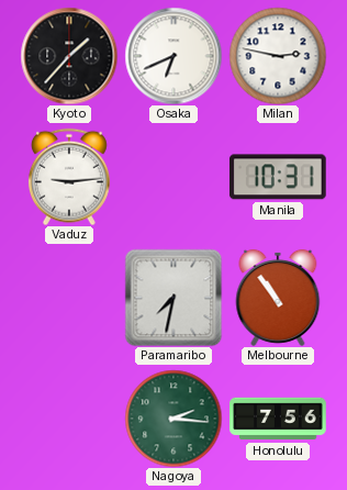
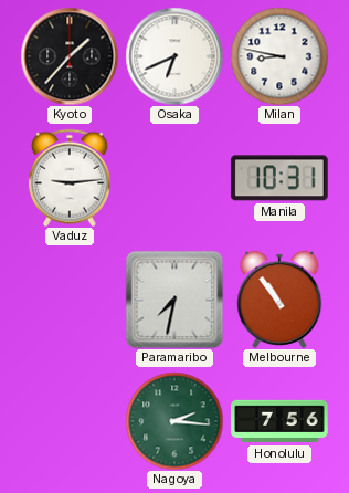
Milan: 2:47 -> 8:47 (279, 56)
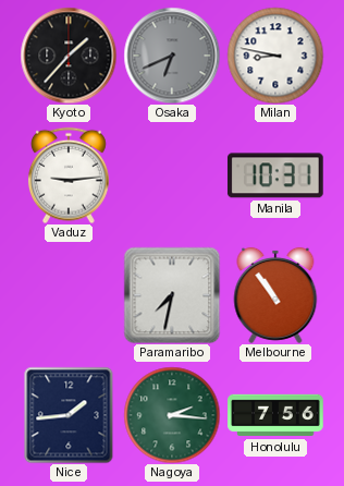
Osaka dial: white -> grey (172, 56)
Nice: none -> 1:44 (69, 415)
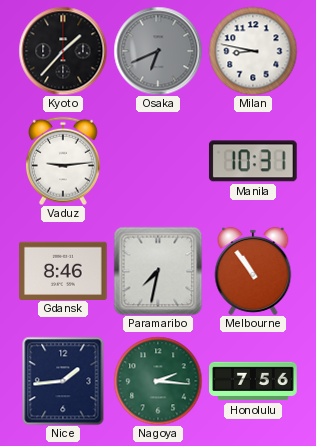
Gdansk: none -> 8:46 (63, 270)
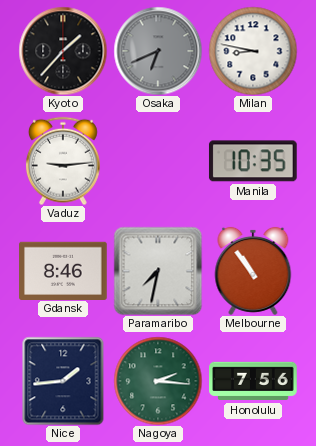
Manila: 10:31 -> 10:35 (253, 161)
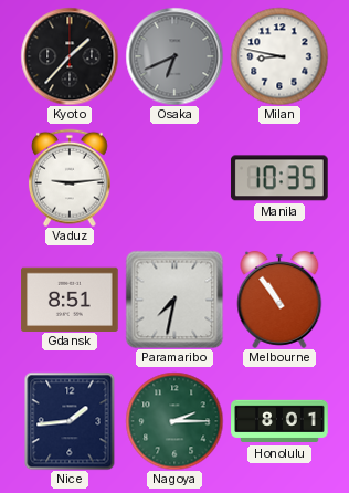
Gdansk: 8:46 -> 8:51 (70, 298)
Nagoya: 2:16 -> 2:15 (174, 421)
Honolulu: 7:56 -> 8:01 (279, 421)
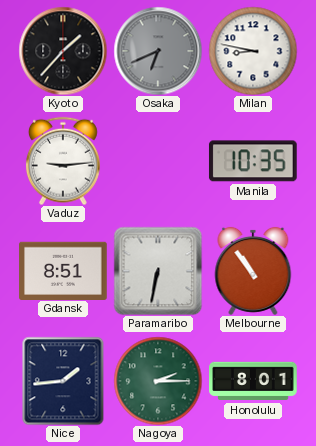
Paramaribo: 7:32 -> 6:32 (158, 271)
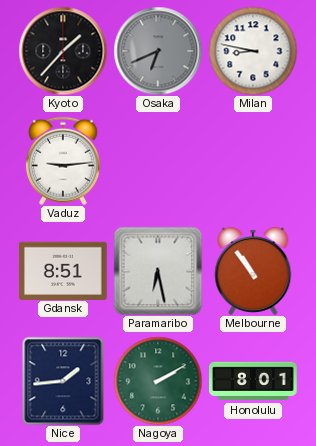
Manila: 10:35 -> none (253, 161)
Paramaribo: 6:32 -> 6:28 (158, 271)
Nagoya: 2:15 -> 2:10 (158, 381)
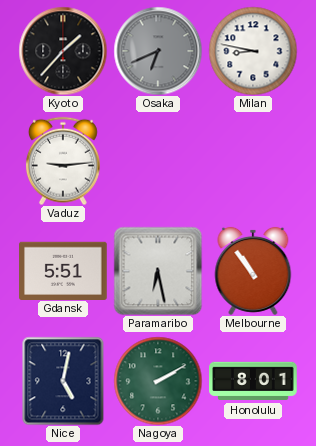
Gdansk: 8:51 -> 5:51 (63, 270)
Nice: 1:44 -> 5:02 (63, 381)
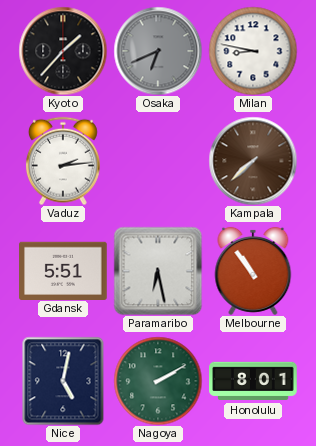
Vaduz: 9:14 -> 2:14 (63, 161)
Kampala: none -> 7:38 (253, 161)
